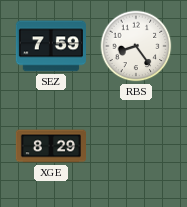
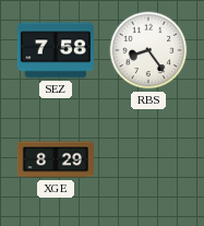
SEZ: 7:59 -> 7:58 (56, 50)
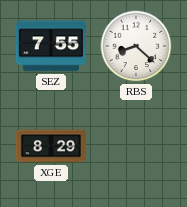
SEZ: 7:58 -> 7:55 (51, 46)
RBS: 8:24 -> 8:22 (136, 46)
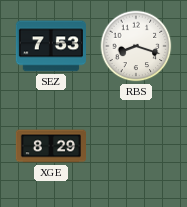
SEZ: 7:55 -> 7:53 (51, 46)
RBS: 8:22 -> 8:18 (136, 46)
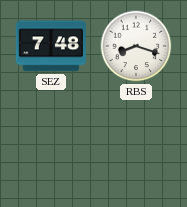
SEZ: 7:53 -> 7:48 (51, 46)
XGE: 8:29 -> none (50, 146)
